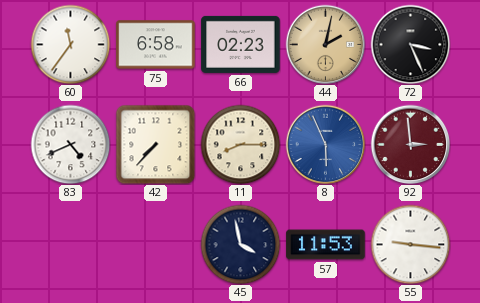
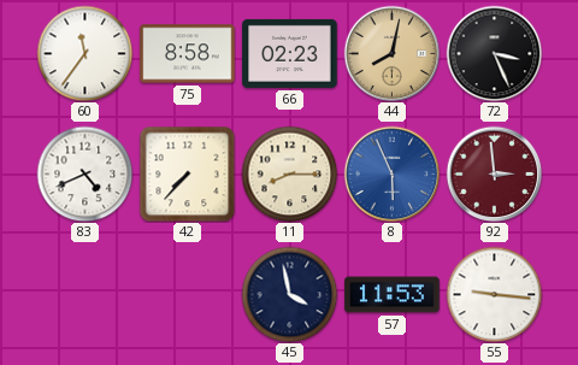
75: 6:58 -> 8:58 (188, 54)
44: 2:02 -> 8:02 (391, 53)
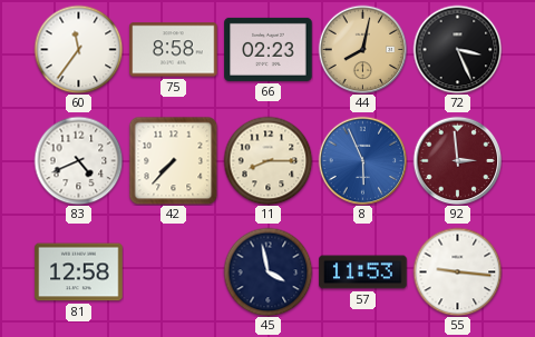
81: none -> 12:58 (79, 272)
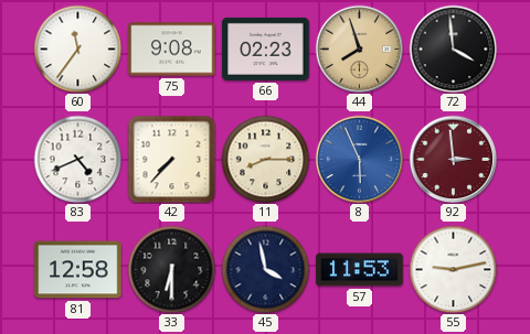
75: 8:58 -> 9:08 (172, 50)
44: 8:02 -> 7:57 (359, 49)
72: 3:26 -> 3:59 (453, 49)
33: none -> 6:30 (171, 269)
55: 9:16 -> 9:13 (453, 269)
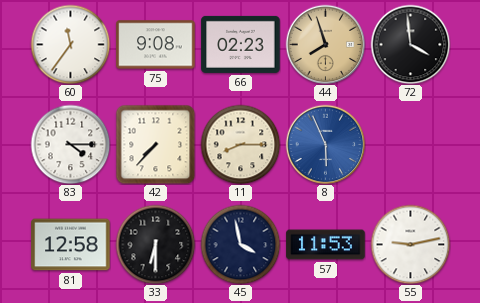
83: 4:41 -> 4:15 (70, 144)
92: 2:59 -> none (453, 159)
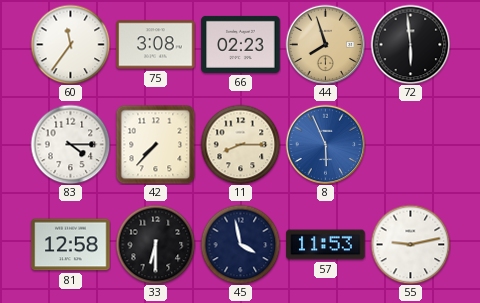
75: 9:08 -> 3:08 (156, 45)
72: 3:59 -> 5:59 (410, 44)
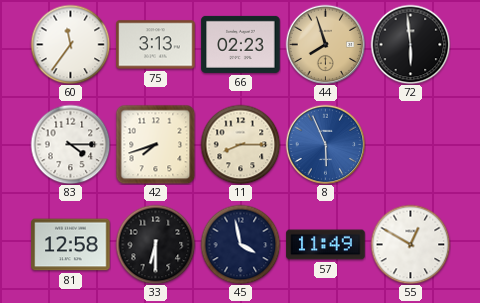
75: 3:08 -> 3:13 (156, 45)
42: 7:37 -> 7:42 (155, 144)
57: 11:53 -> 11:49 (326, 245)
55: 9:13 -> 12:50 (410, 244)
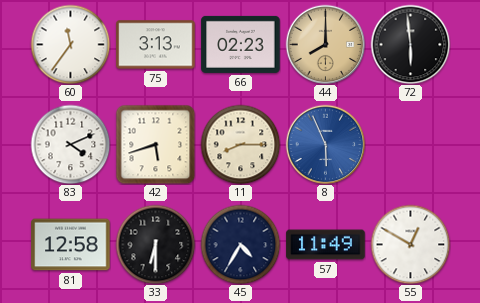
44: 7:57 -> 8:00 (325, 44)
83: 4:15 -> 4:11 (70, 144)
42: 7:42 -> 5:42 (155, 144)
45: 3:58 -> 4:35 (240, 244)
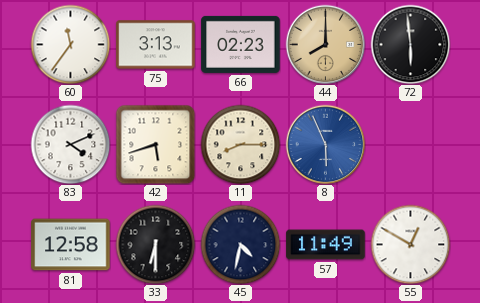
45: 4:35 -> 4:32 (240, 244)
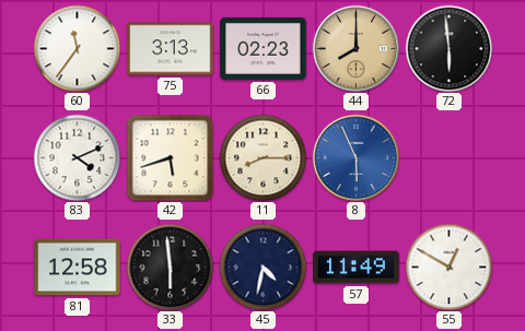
33: 6:30 -> 5:59 (170, 267)
